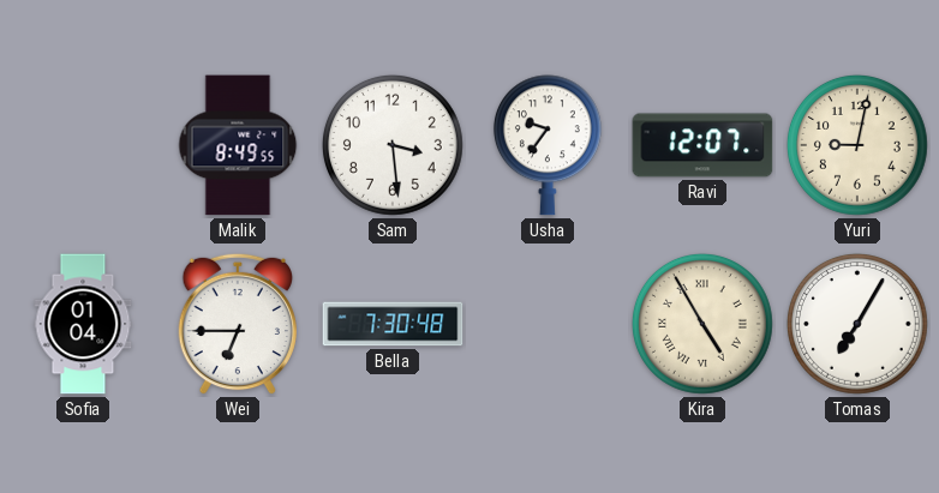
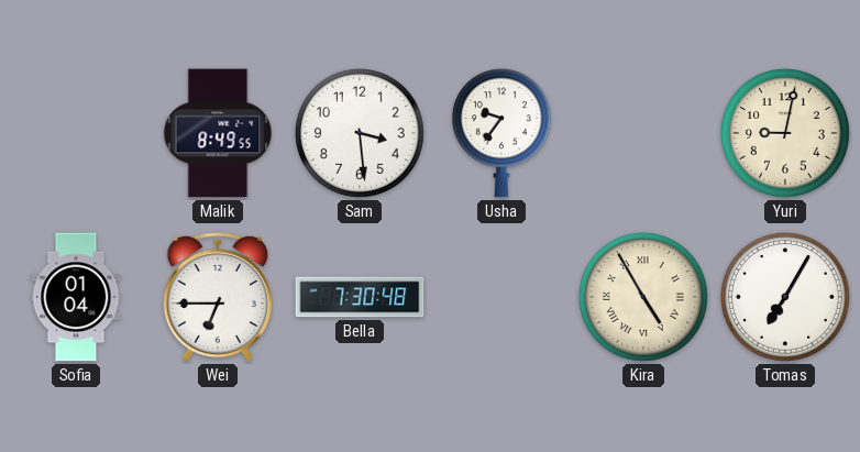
Ravi: 12:07 -> none (702, 145)
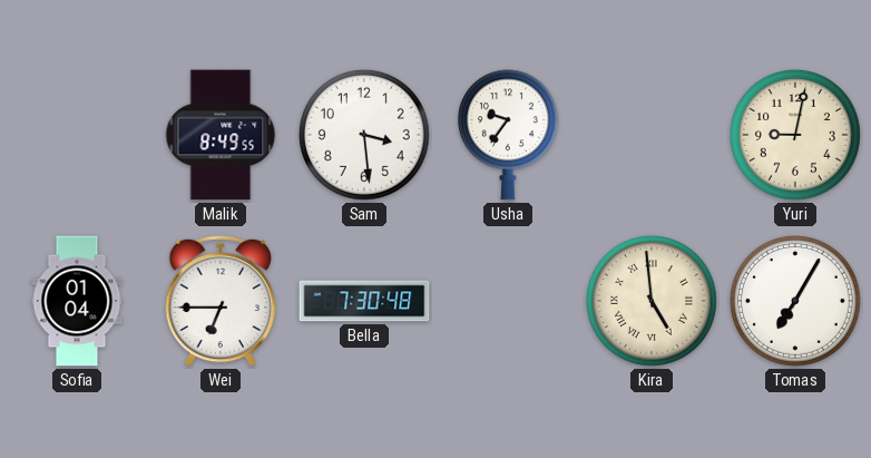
Kira: 4:55 -> 4:59 (652, 301)
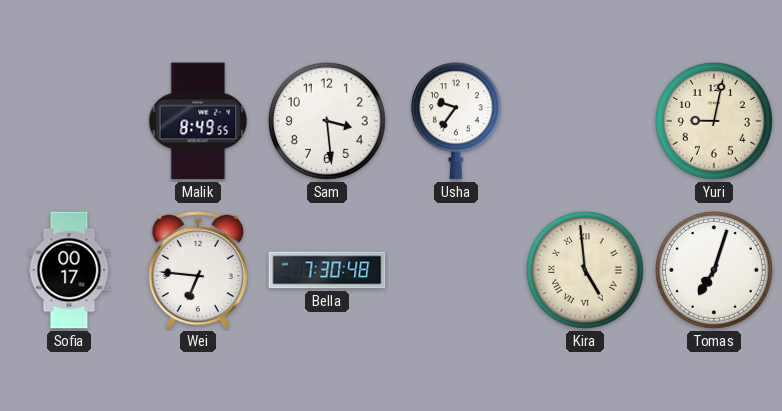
Sofia: 01:04 -> 00:17 (69, 270)
Wei: 6:45 -> 6:46 (197, 270)
Tomas: 7:05 -> 7:03 (714, 270)
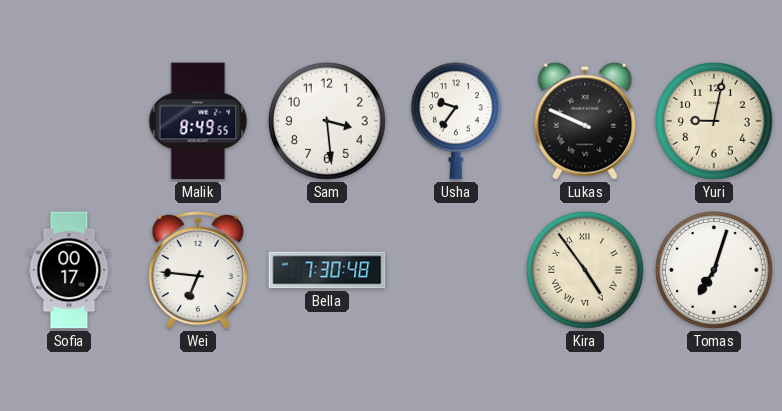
Lukas: none -> 9:49 (585, 121)
Kira: 4:59 -> 4:54 (585, 270)
